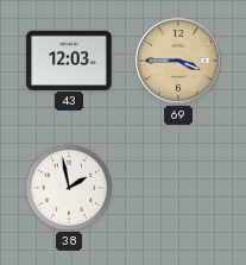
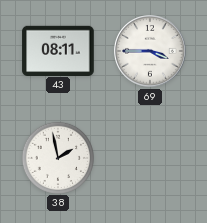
43: 12:03 -> 08:11 (58, 50)
69 dial: champagne -> white (150, 51)
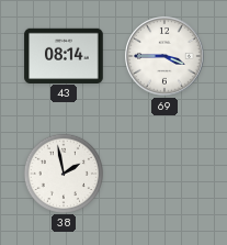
43: 08:11 -> 08:14 (64, 55)
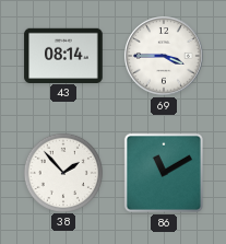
38: 1:58 -> 1:53 (62, 172)
86: none -> 11:10 (164, 173)
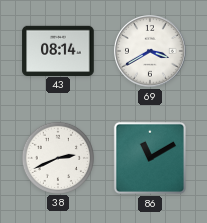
69: 3:45 -> 3:40 (150, 51)
38: 1:53 -> 2:41 (57, 157)
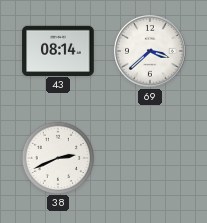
69: 3:40 -> 3:38 (150, 51)
86: 11:10 -> none (150, 158)
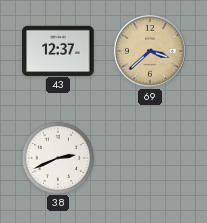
43: 08:14 -> 12:37 (58, 50)
69 dial: white -> champagne (150, 51)
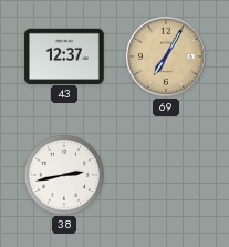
69: 3:38 -> 7:05 (166, 56)
38: 2:41 -> 2:43 (63, 174)
